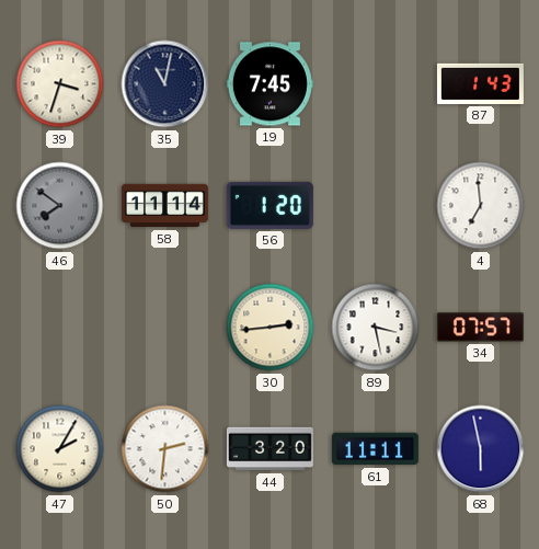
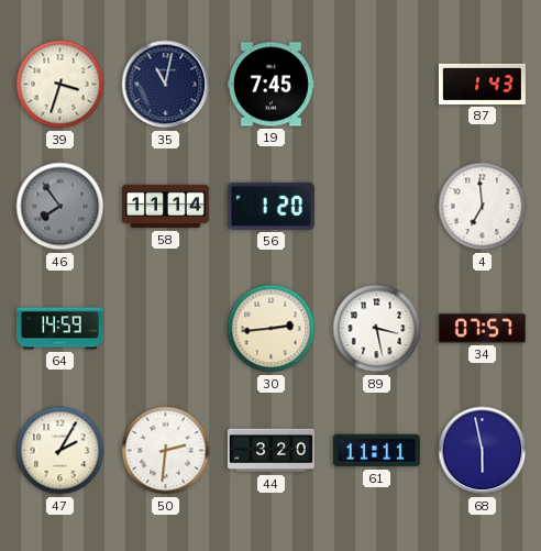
46: 7:51 -> 7:54 (60, 207)
64: none -> 14:59 (59, 329)
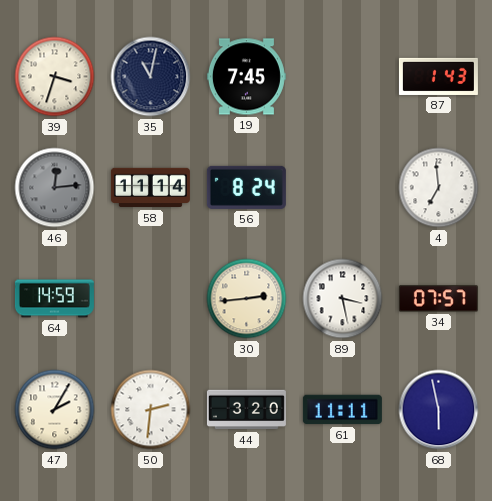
46: 7:54 -> 12:14 (55, 188)
56: 1:20 -> 8:24 (246, 187)
